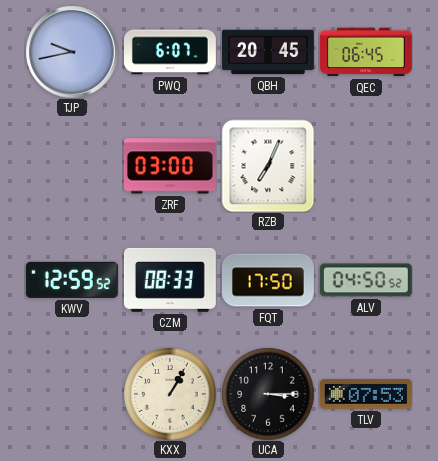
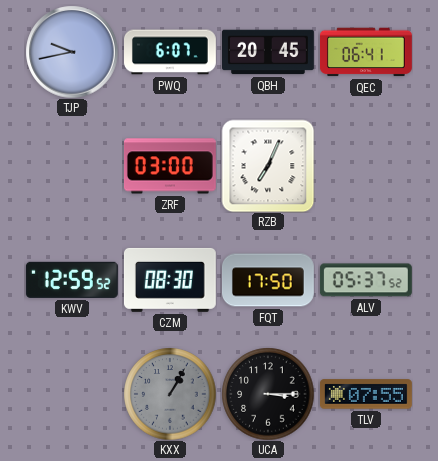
QEC: 06:45 -> 06:41 (366, 52)
CZM: 08:33 -> 08:30 (170, 280)
ALV: 04:50 -> 05:37 (366, 280)
KXX dial: cream -> grey (170, 394)
TLV: 07:53 -> 07:55 (366, 394)
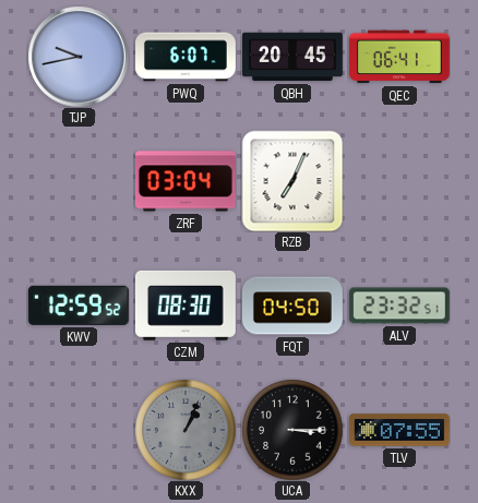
ZRF: 03:00 -> 03:04 (186, 181)
FQT: 17:50 -> 04:50 (292, 306)
ALV: 05:37 -> 23:32 (399, 306)
KXX: 1:05 -> 1:04 (186, 430)
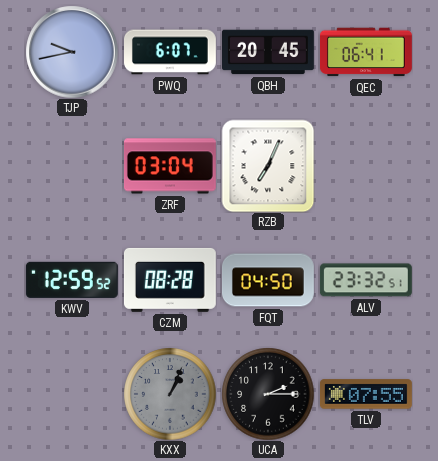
CZM: 08:30 -> 08:28 (170, 280)
UCA: 3:15 -> 2:15 (268, 394)
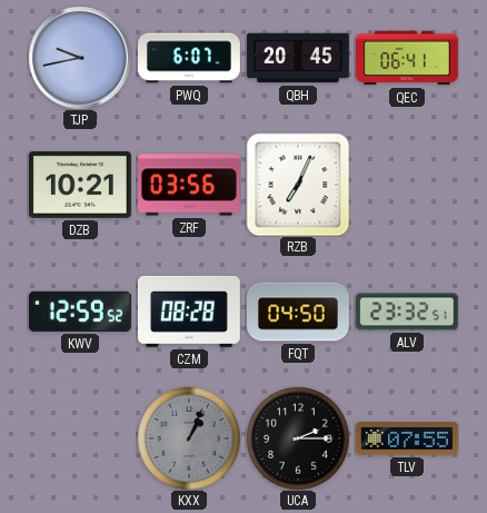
DZB: none -> 10:21 (80, 185)
ZRF: 03:04 -> 03:56 (189, 185)
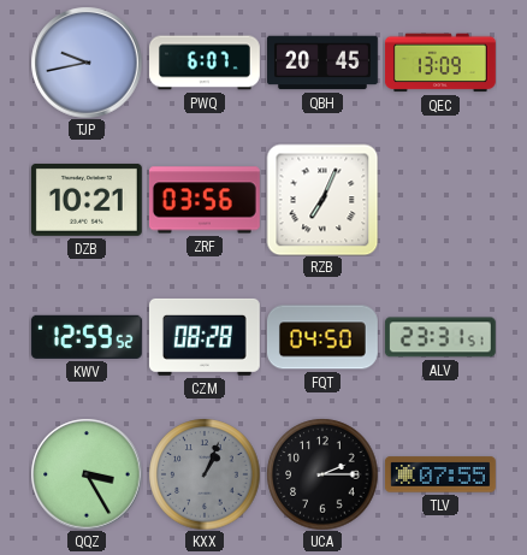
QEC: 06:41 -> 13:09 (440, 63)
ALV: 23:32 -> 23:31 (440, 337)
QQZ: none -> 3:25 (87, 474)
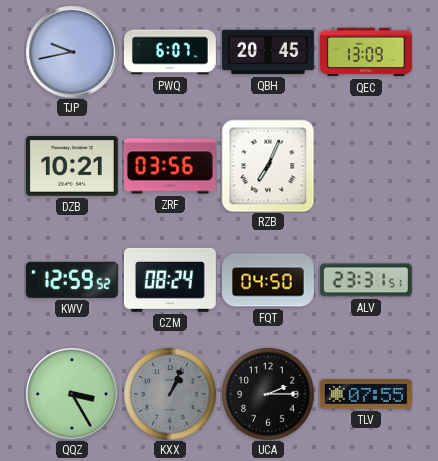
CZM: 08:28 -> 08:24 (170, 280)
